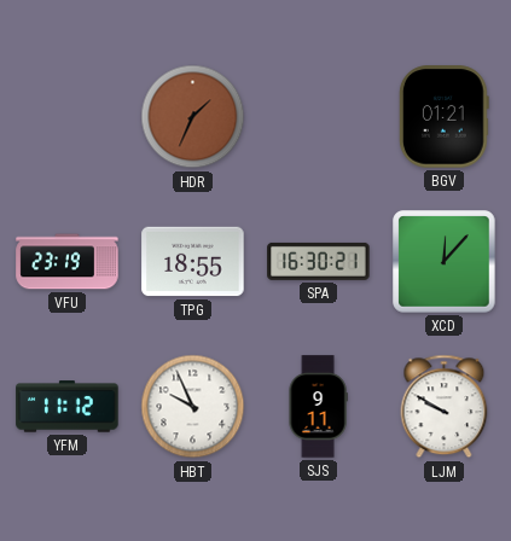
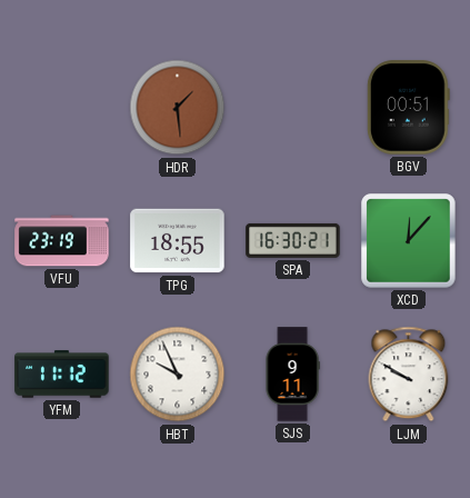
HDR: 1:34 -> 1:29 (178, 108)
BGV: 01:21 -> 00:51 (408, 108)
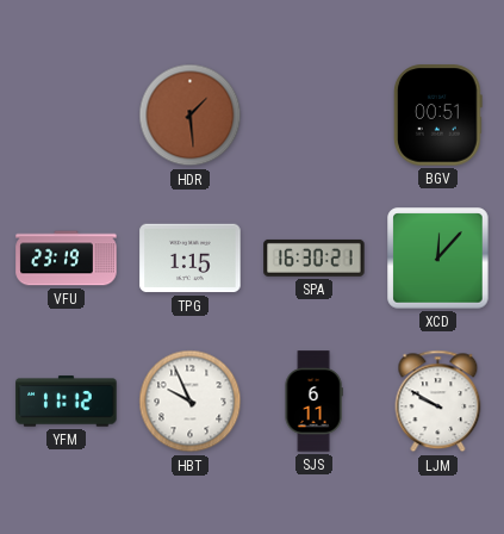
TPG: 18:55 -> 1:15 (191, 259)
SJS: 9:11 -> 6:11 (313, 402)
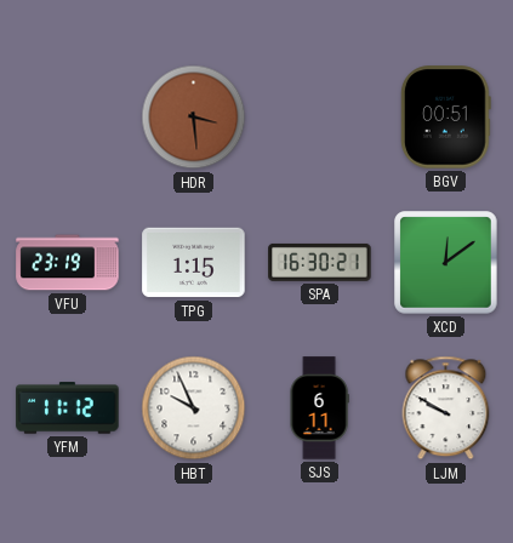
HDR: 1:29 -> 3:29 (194, 118)
XCD: 12:07 -> 12:09 (446, 263)
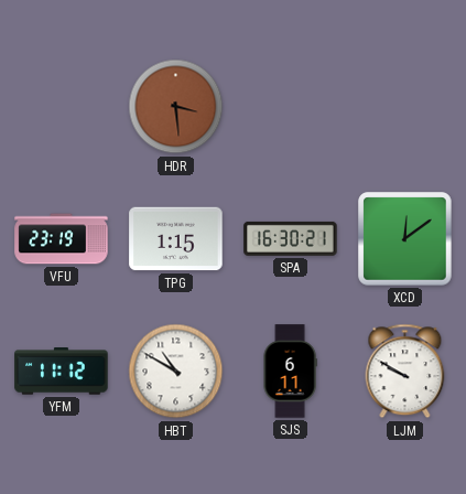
BGV: 00:51 -> none (445, 118)
HBT: 9:56 -> 10:50 (176, 372)
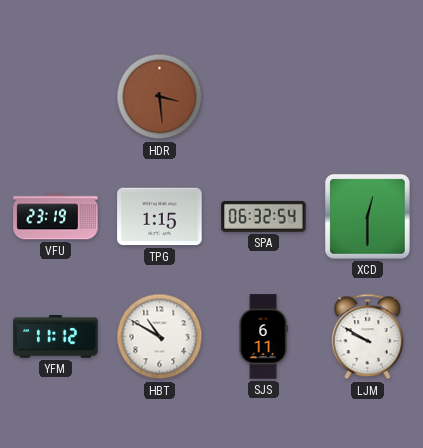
SPA: 16:30 -> 06:32 (264, 216)
XCD: 12:09 -> 12:30 (368, 217)
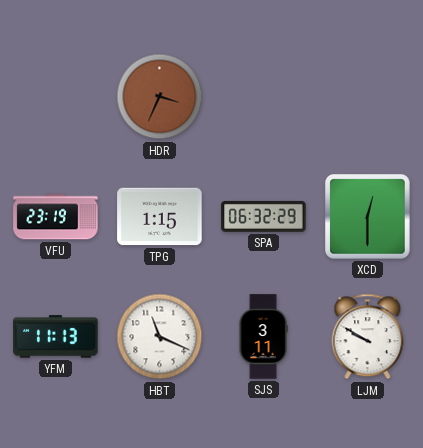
HDR: 3:29 -> 3:34 (160, 97)
SPA: 06:32:54 -> 06:32:29 (264, 216)
YFM: 11:12 -> 11:13 (56, 337)
HBT: 10:50 -> 11:19 (160, 337)
SJS: 6:11 -> 3:11 (263, 337)
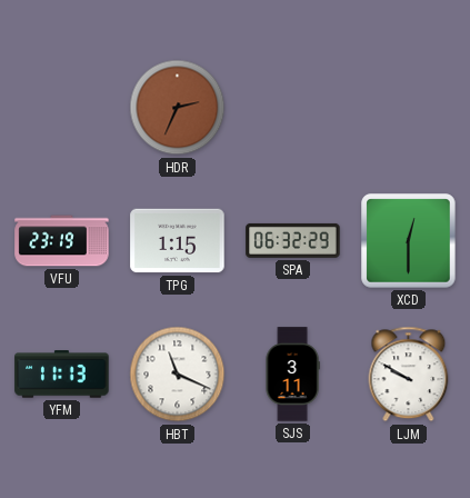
HDR: 3:34 -> 2:34 (178, 108)
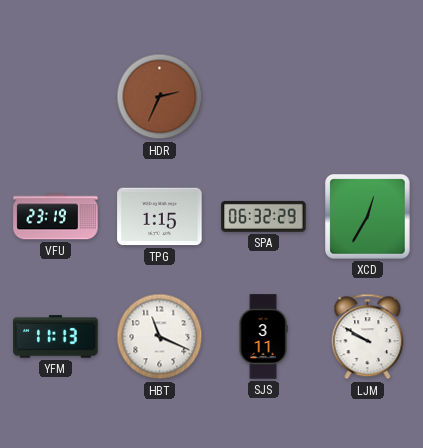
XCD: 12:30 -> 12:35 (368, 217)
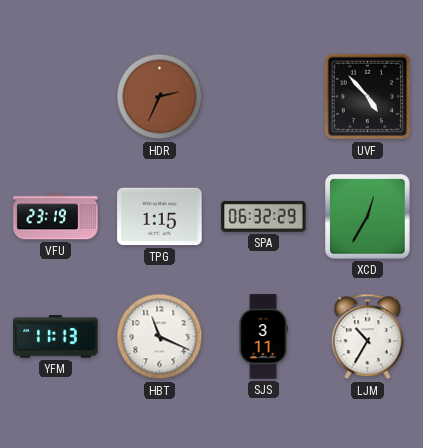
UVF: none -> 4:53 (368, 97)
LJM: 9:50 -> 10:35 (368, 337)
